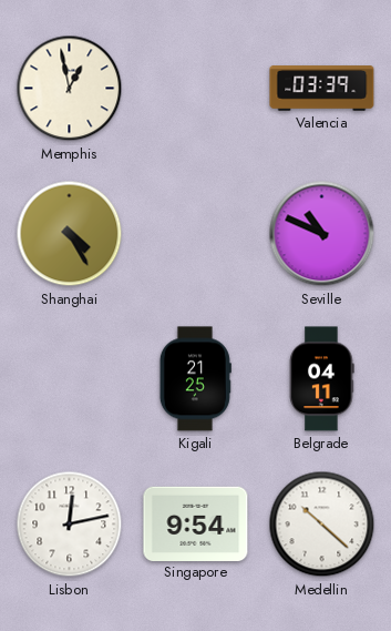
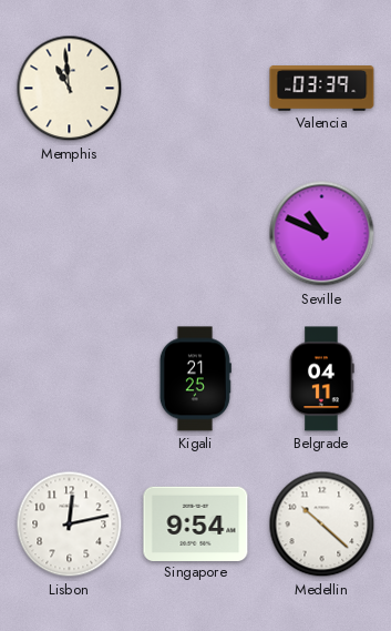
Memphis: 12:58 -> 10:59 (70, 89)
Shanghai: 4:25 -> none (70, 234)
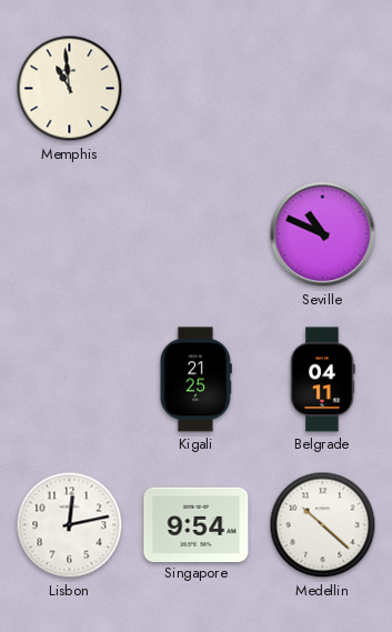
Valencia: 03:39 -> none (322, 89)
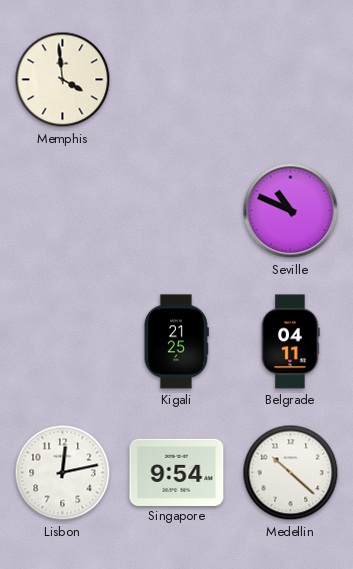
Memphis: 10:59 -> 3:59 (63, 80)
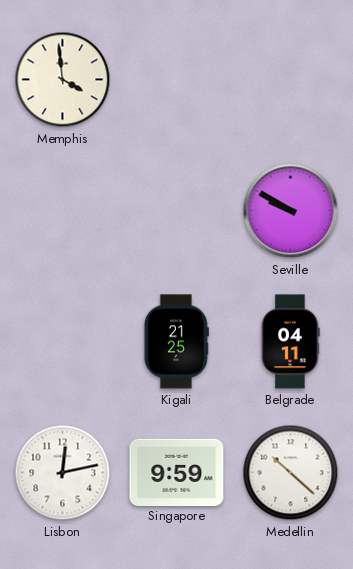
Seville: 10:49 -> 9:50 (291, 211)
Singapore: 9:54 -> 9:59 (177, 472)
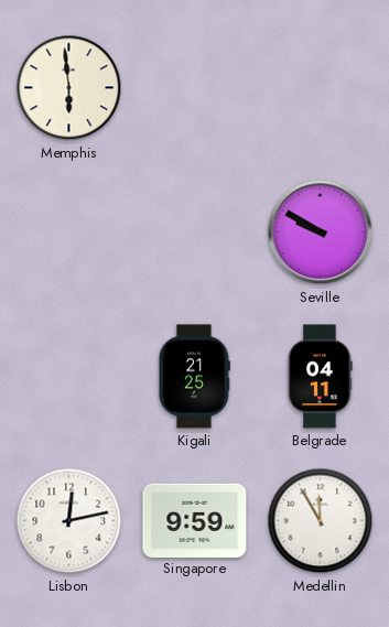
Memphis: 3:59 -> 5:59 (69, 88)
Medellin: 10:22 -> 11:55 (321, 521)
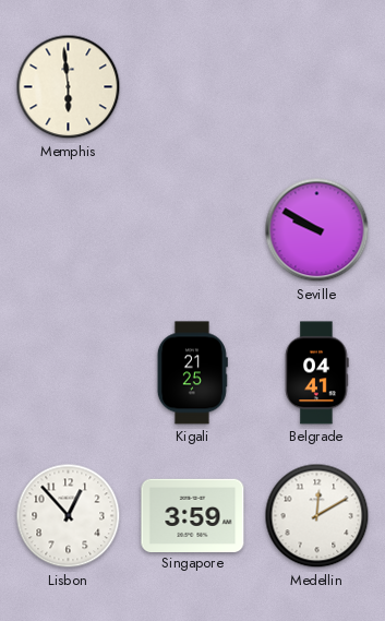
Belgrade: 04:11 -> 04:41 (317, 373)
Lisbon: 12:13 -> 12:53 (69, 516)
Singapore: 9:59 -> 3:59 (193, 515)
Medellin: 11:55 -> 12:10 (317, 516)
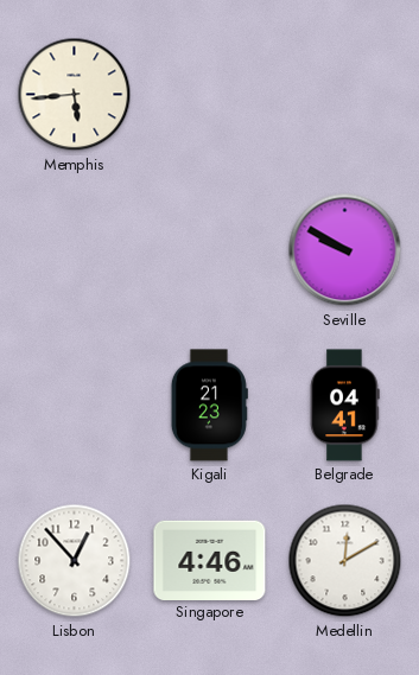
Memphis: 5:59 -> 5:44 (75, 95)
Kigali: 21:25 -> 21:23 (209, 406)
Singapore: 3:59 -> 4:46 (210, 560)
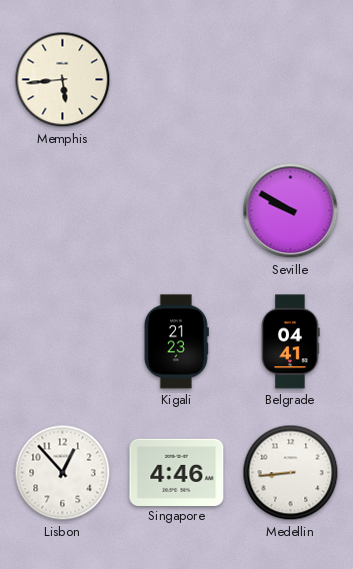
Medellin: 12:10 -> 8:44 (291, 473)
